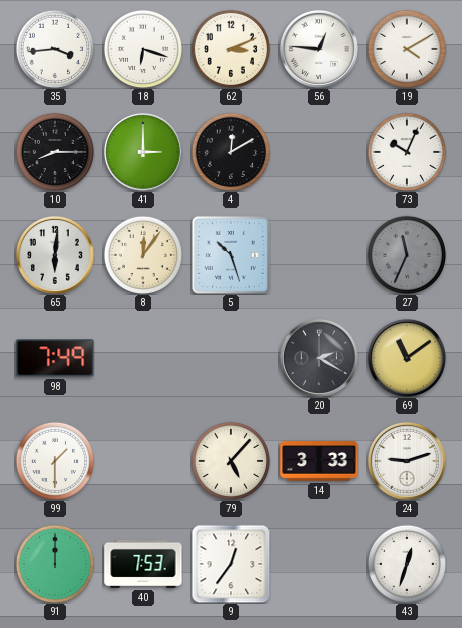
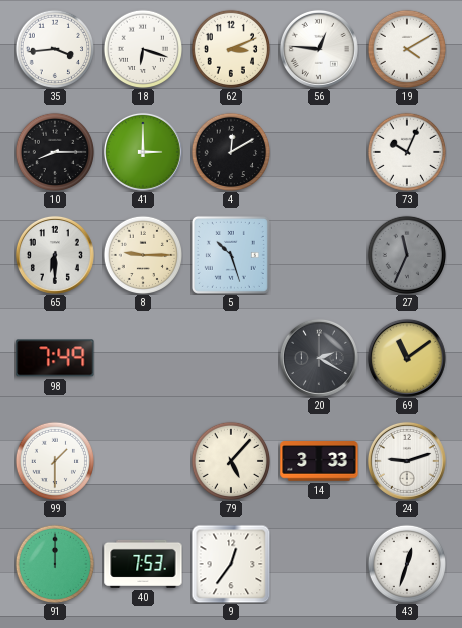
65: 6:01 -> 6:30 (55, 255)
8: 12:06 -> 9:15 (142, 254)
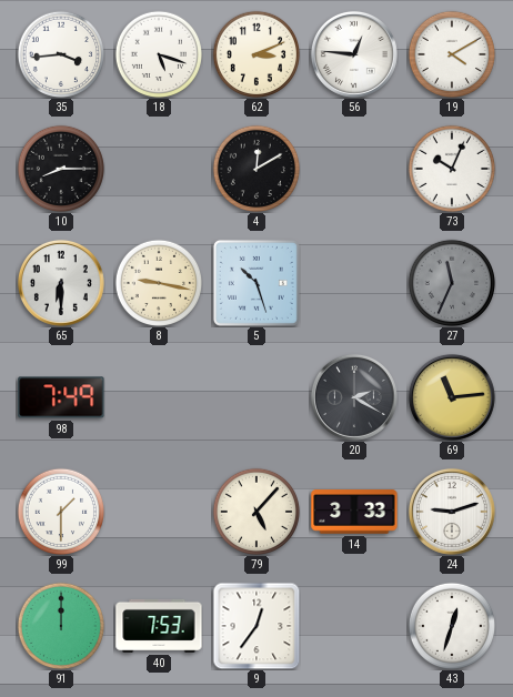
18: 6:18 -> 5:18 (158, 53)
41: 3:00 -> none (143, 152)
8: 9:15 -> 9:17 (158, 282)
69: 11:09 -> 11:14 (452, 397)
